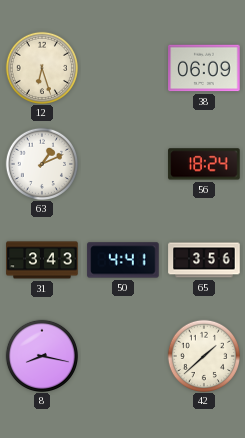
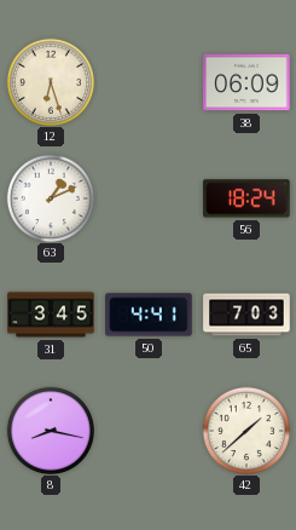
31: 3:43 -> 3:45 (51, 315)
65: 3:56 -> 7:03 (246, 315)
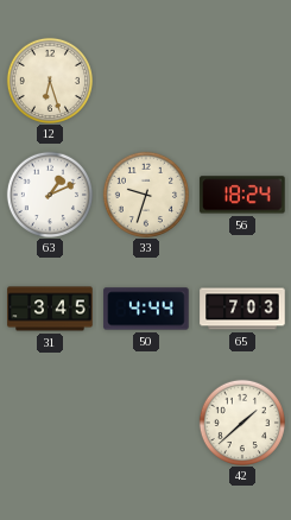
38: 06:09 -> none (246, 82)
33: none -> 9:33 (145, 194)
50: 4:41 -> 4:44 (146, 309)
8: 8:17 -> none (50, 430)
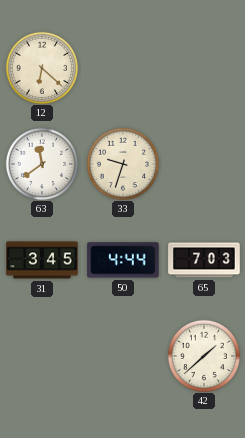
12: 6:27 -> 6:22 (41, 67)
63: 1:11 -> 11:39 (41, 163)
56: 18:24 -> none (242, 195)
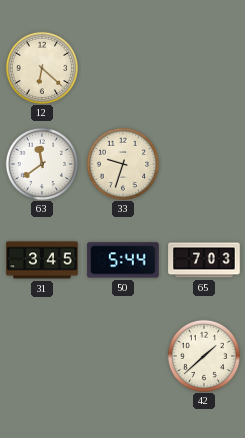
50: 4:44 -> 5:44 (123, 260)
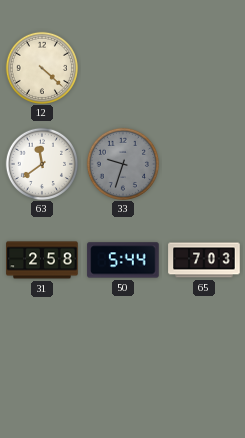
12: 6:22 -> 4:22 (41, 67)
33 dial: cream -> grey (122, 163)
31: 3:45 -> 2:58 (42, 260)
42: 1:38 -> none (203, 355)
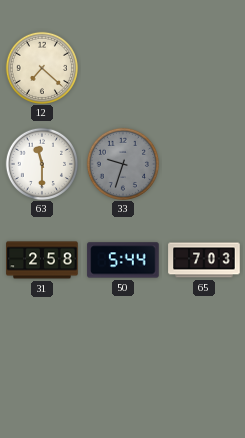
12: 4:22 -> 7:22 (41, 67)
63: 11:39 -> 11:30 (41, 163)
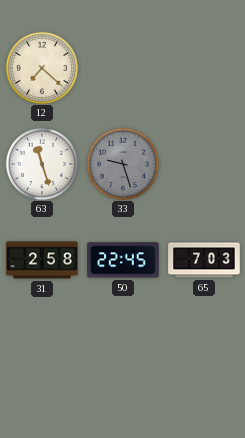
63: 11:30 -> 11:27 (41, 163)
33: 9:33 -> 9:27 (122, 163)
50: 5:44 -> 22:45 (123, 260)
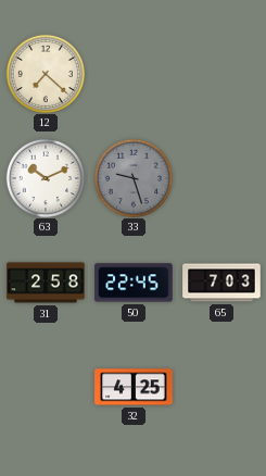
63: 11:27 -> 10:11 (45, 177)
32: none -> 4:25 (134, 387)
